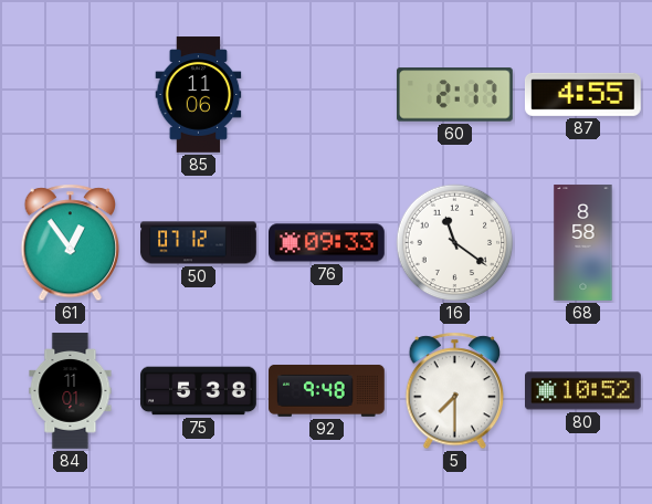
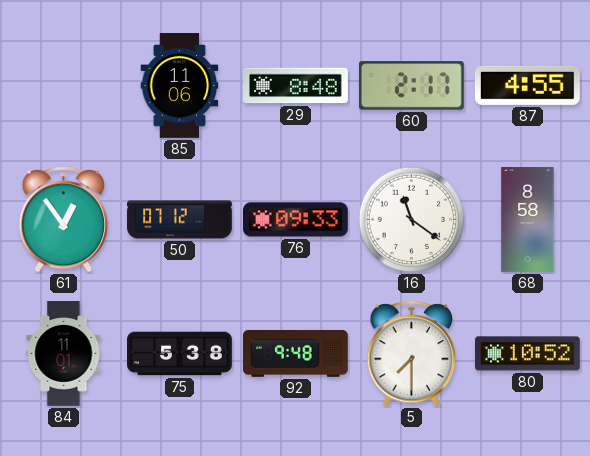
29: none -> 8:48 (296, 86)
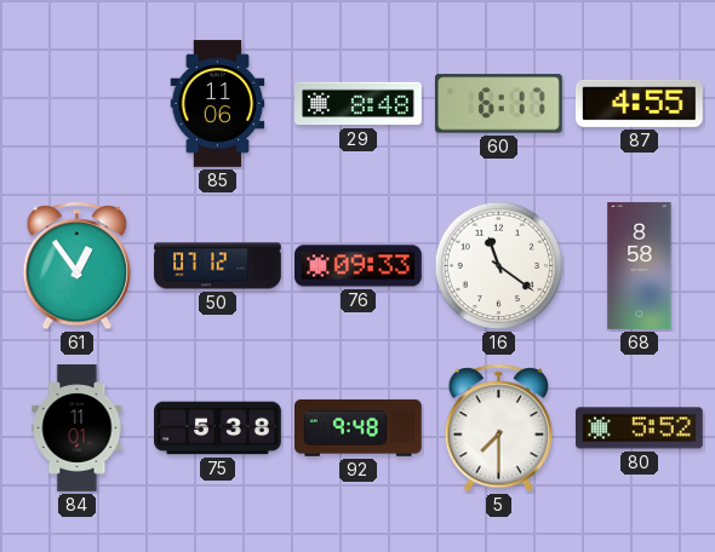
60: 2:17 -> 6:17 (498, 104)
80: 10:52 -> 5:52 (640, 429)
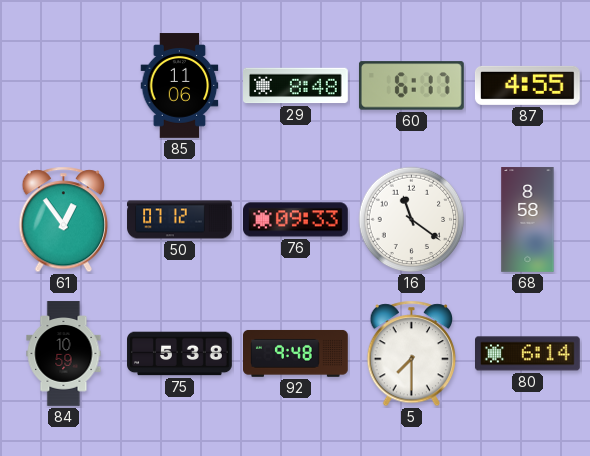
84: 11:01 -> 10:59 (64, 354)
80: 5:52 -> 6:14 (528, 354)
